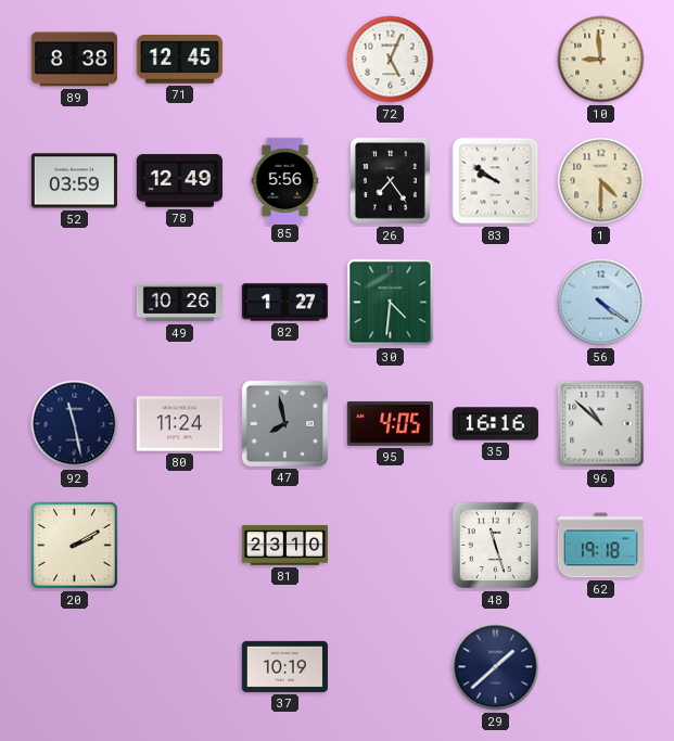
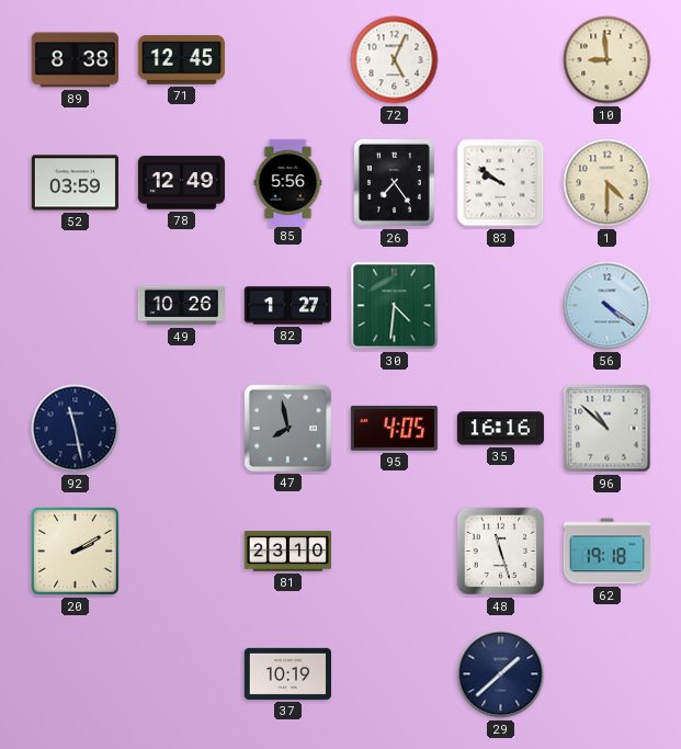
80: 11:24 -> none (179, 424)
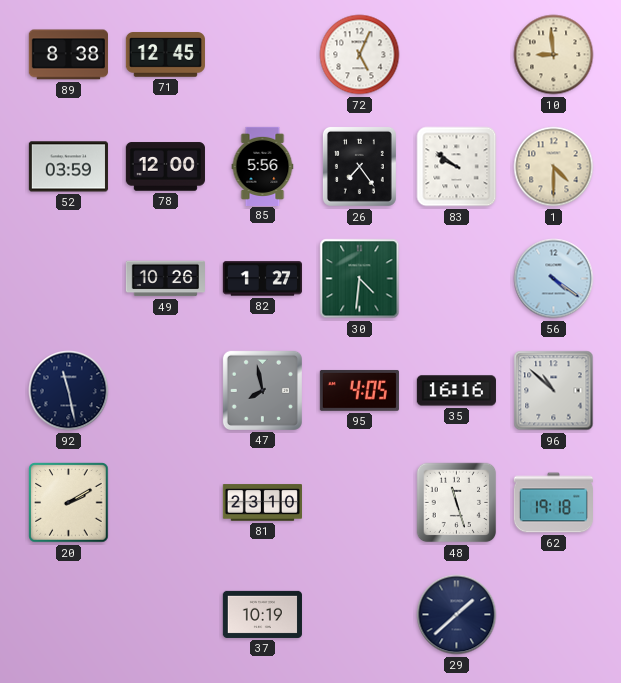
78: 12:49 -> 12:00 (165, 167)
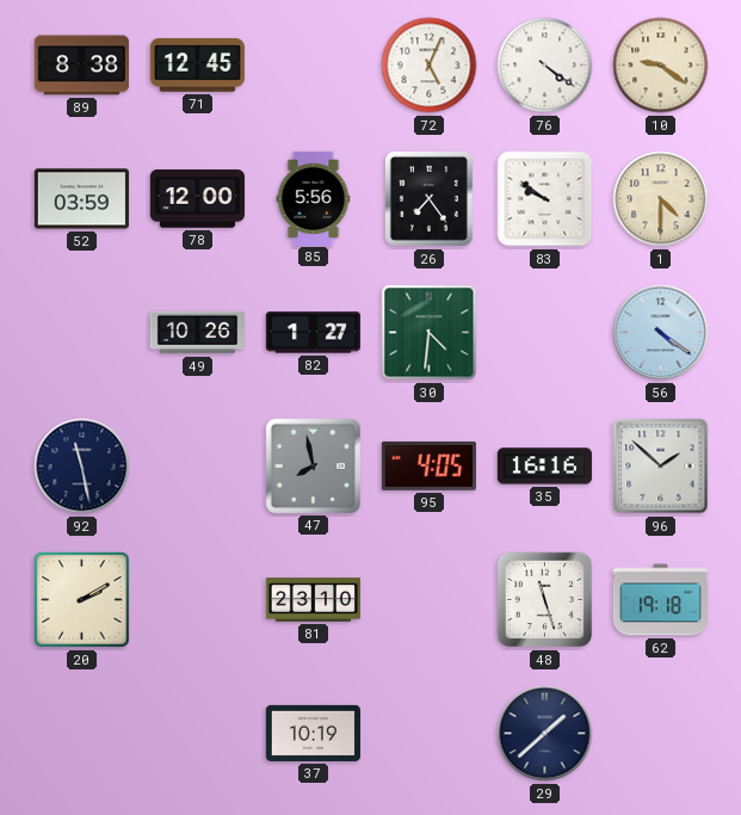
76: none -> 4:21 (545, 66)
10: 8:59 -> 9:21 (661, 66)
96: 10:52 -> 1:52 (661, 467)
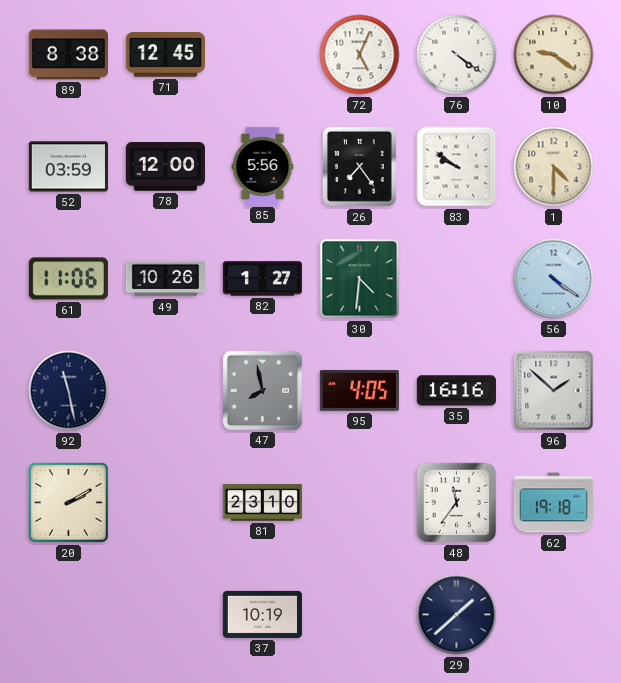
61: none -> 11:06 (68, 279)
48: 11:27 -> 11:36 (457, 503)
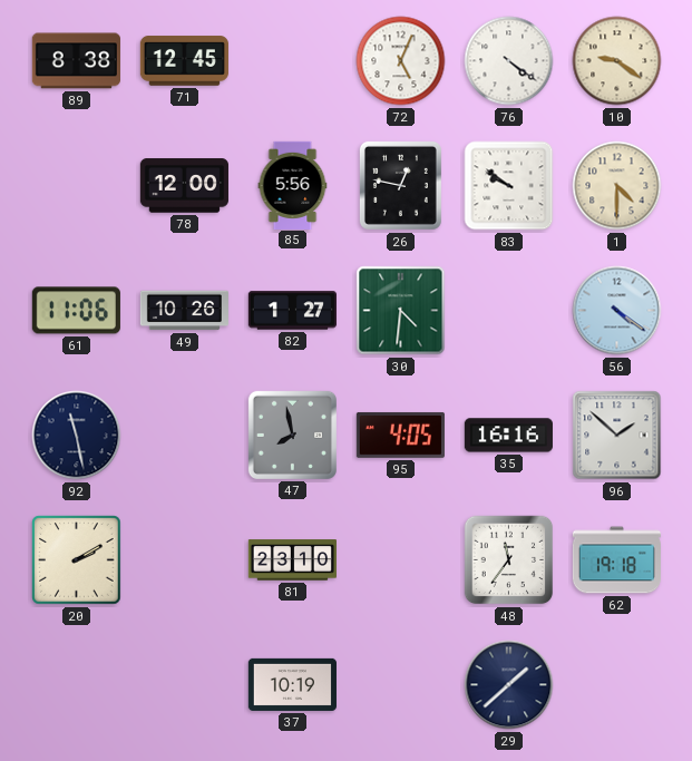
52: 03:59 -> none (68, 167)
26: 7:24 -> 12:47 (400, 185)
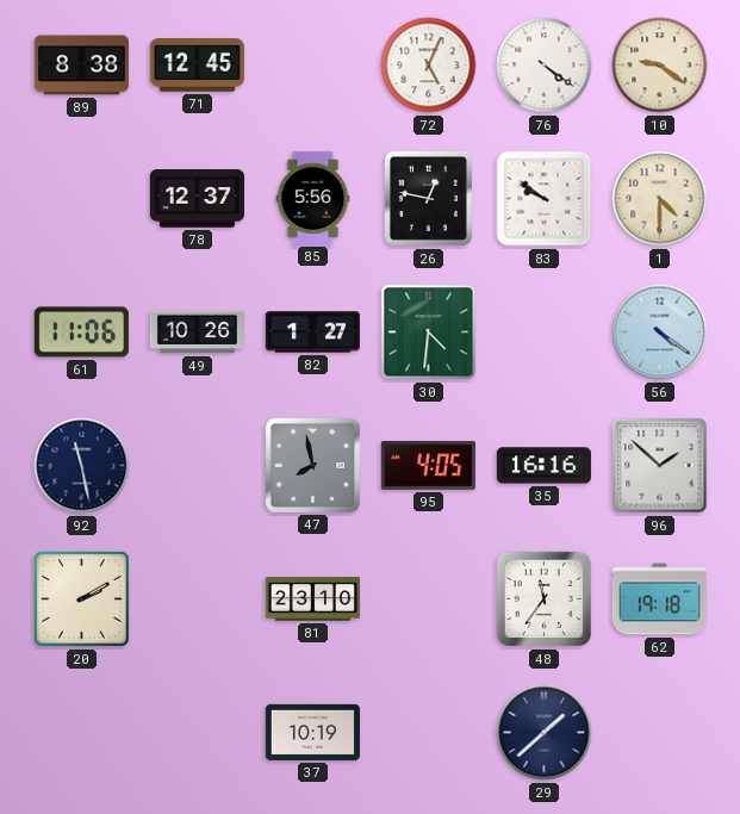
78: 12:00 -> 12:37 (197, 199)
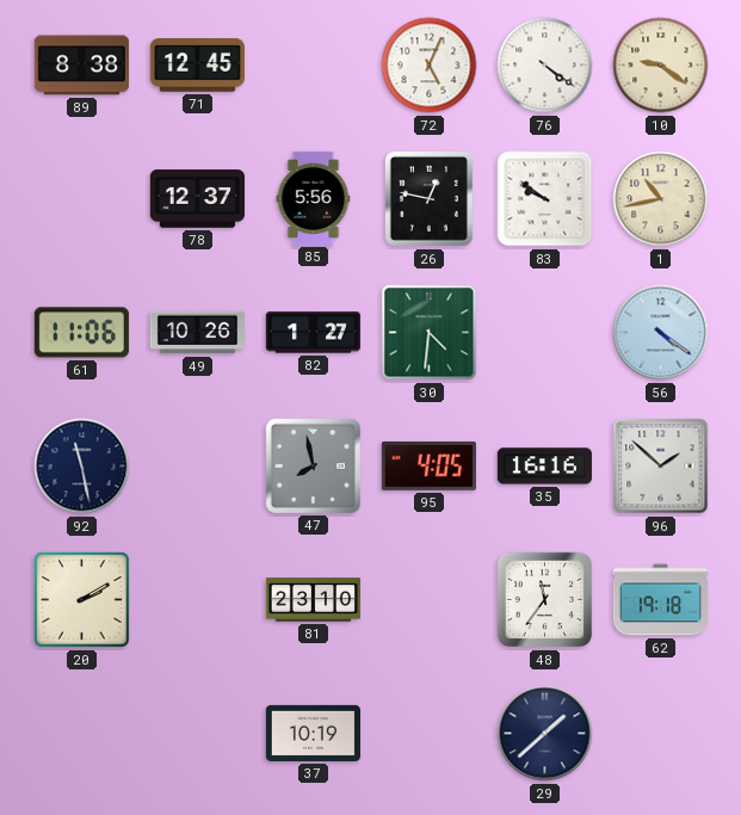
1: 4:30 -> 10:43 (661, 199)
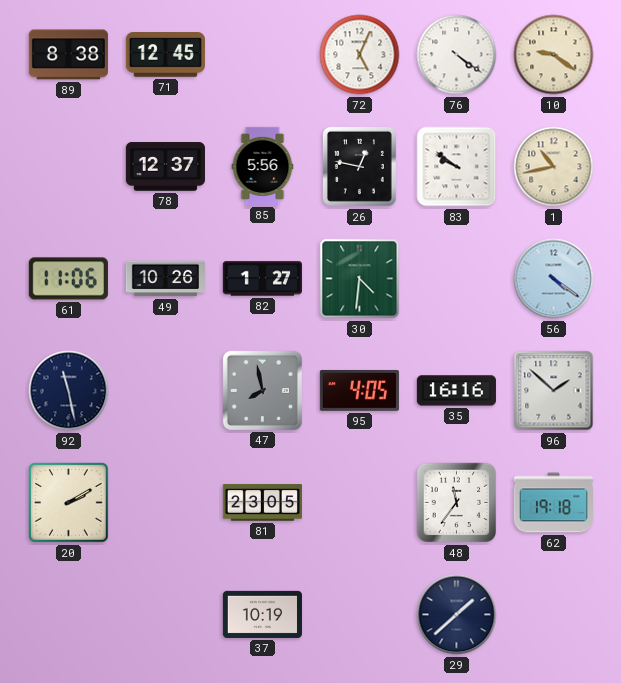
81: 23:10 -> 23:05 (262, 503)
